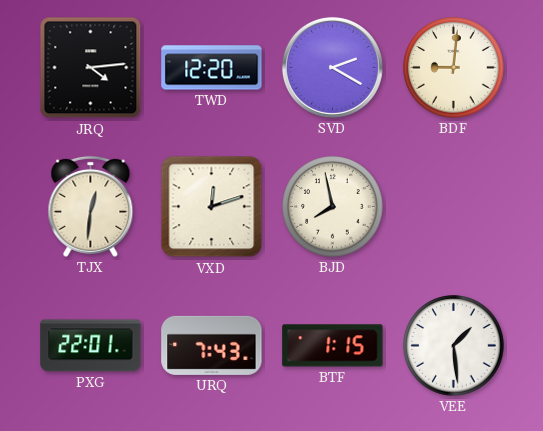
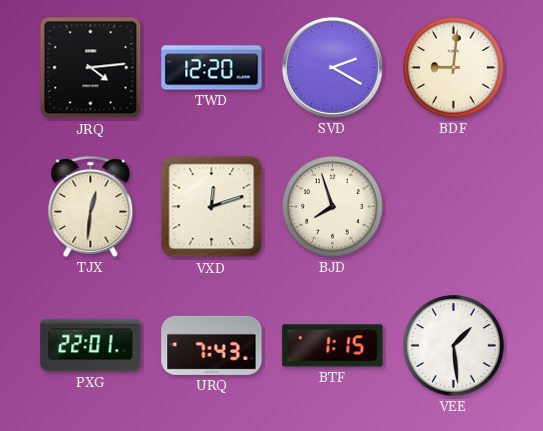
BJD: 7:58 -> 7:57 (333, 207)
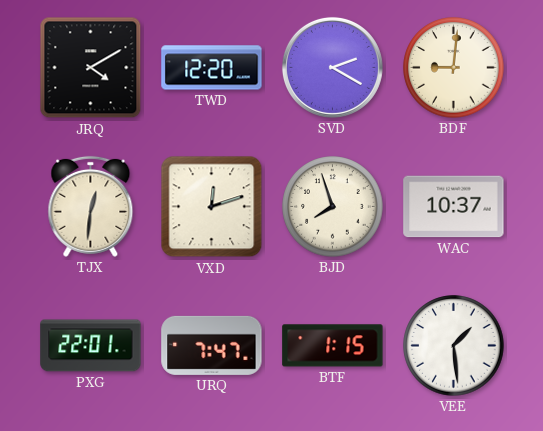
JRQ: 4:14 -> 4:10 (91, 68)
WAC: none -> 10:37 (454, 207)
URQ: 7:43 -> 7:47 (212, 345)
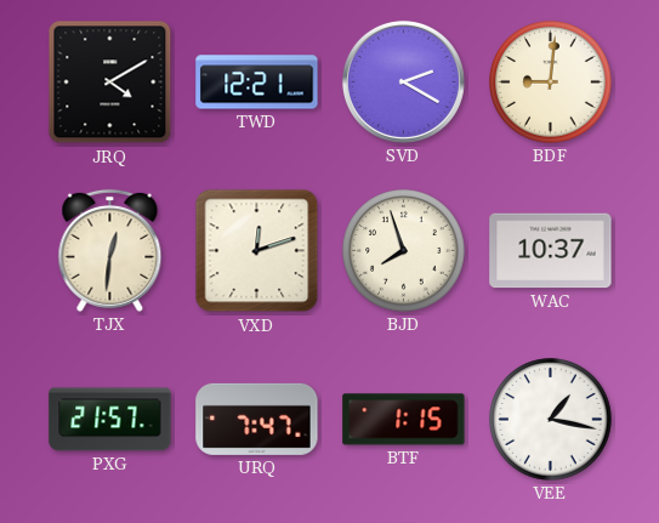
TWD: 12:20 -> 12:21 (257, 83)
PXG: 22:01 -> 21:57 (110, 420)
VEE: 1:29 -> 1:17 (551, 420)
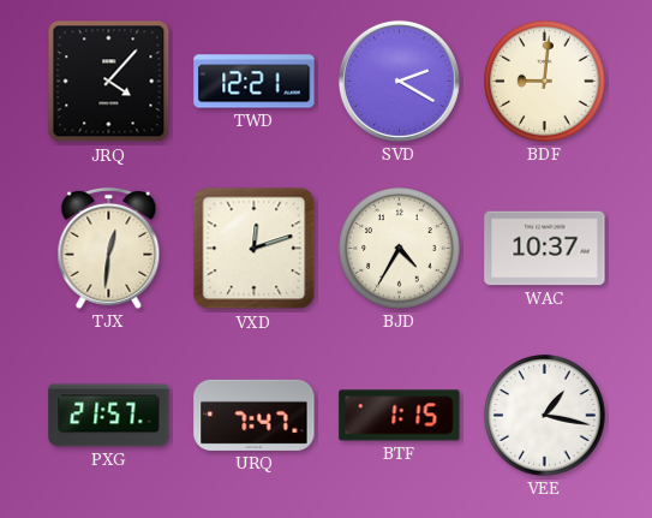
JRQ: 4:10 -> 4:07 (109, 82)
BJD: 7:57 -> 4:35 (400, 249)
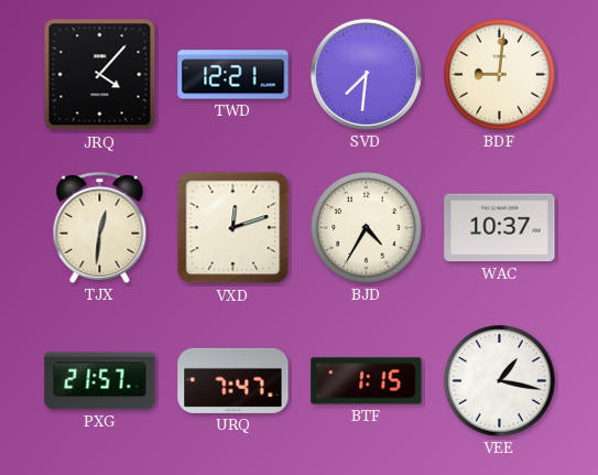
SVD: 2:20 -> 7:31 (366, 74)
